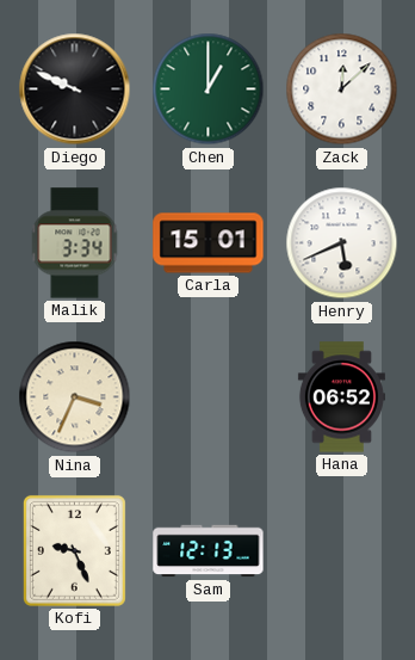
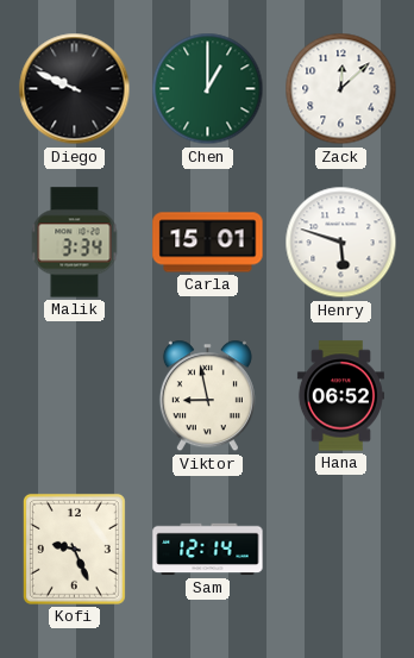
Henry: 5:41 -> 5:48 (341, 243)
Nina: 3:34 -> none (75, 397)
Viktor: none -> 8:58 (207, 396)
Sam: 12:13 -> 12:14 (208, 550)
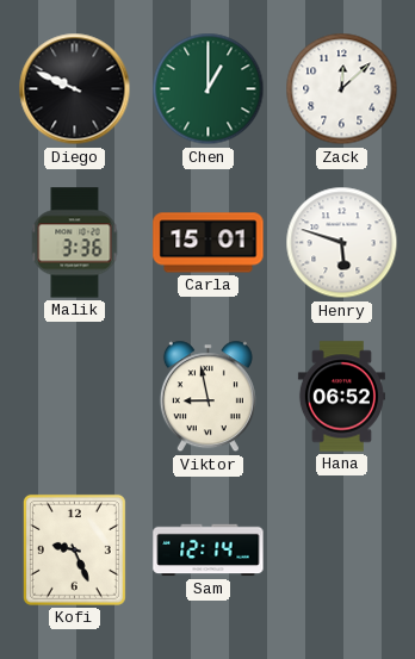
Malik: 3:34 -> 3:36 (75, 243)
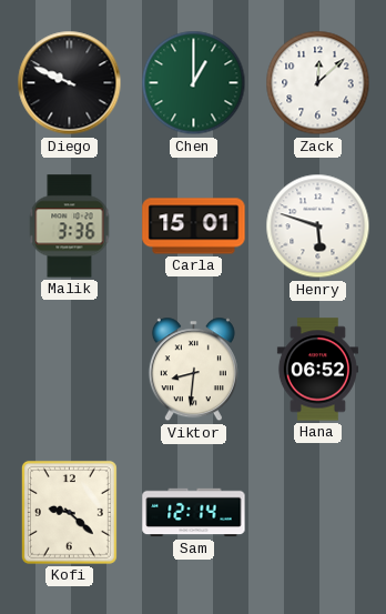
Viktor: 8:58 -> 8:31 (193, 370)
Kofi: 9:26 -> 9:22 (69, 512)
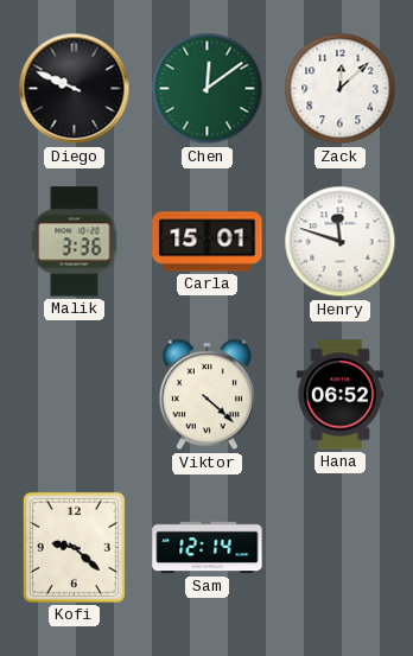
Chen: 1:00 -> 12:09 (208, 89)
Henry: 5:48 -> 11:48 (341, 242)
Viktor: 8:31 -> 4:22 (206, 395)
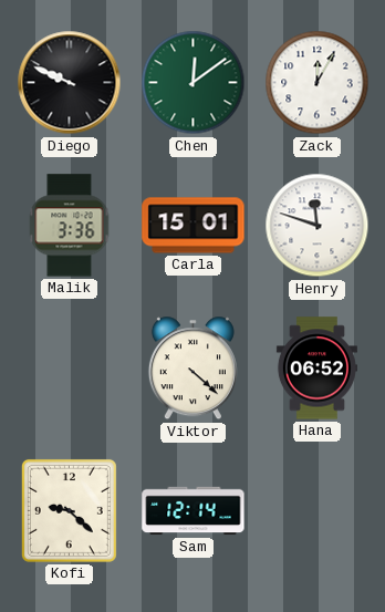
Zack: 12:08 -> 12:05 (318, 83)
